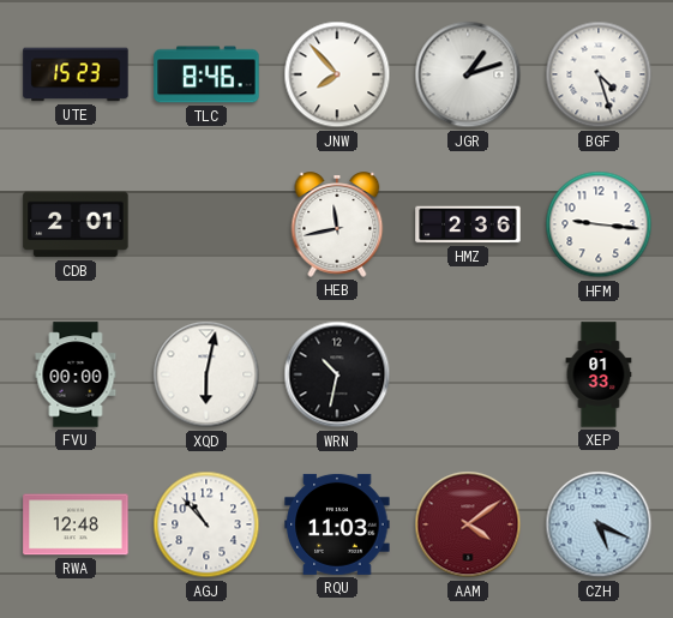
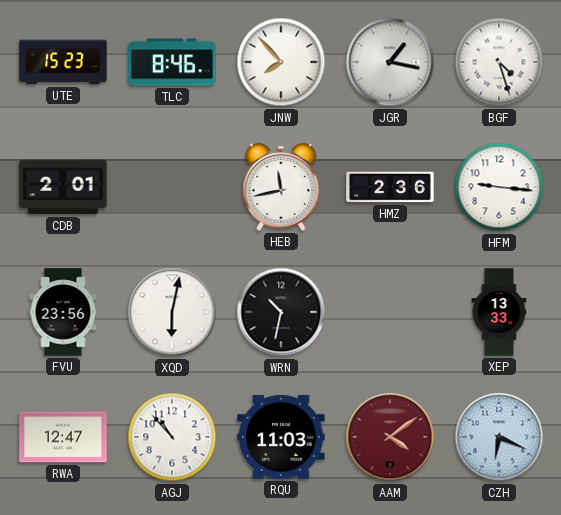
JGR: 1:12 -> 1:17 (390, 62)
FVU: 00:00 -> 23:56 (63, 312)
XEP: 01:33 -> 13:33 (499, 312)
RWA: 12:48 -> 12:47 (63, 437)
CZH: 5:19 -> 6:19 (499, 437)
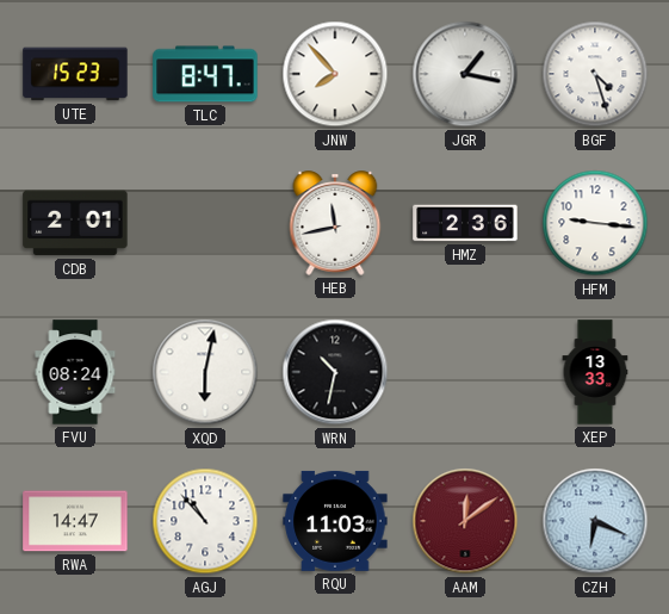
TLC: 8:46 -> 8:47 (205, 74)
FVU: 23:56 -> 08:24 (75, 372)
RWA: 12:47 -> 14:47 (75, 521)
AAM: 4:09 -> 12:09 (465, 521)
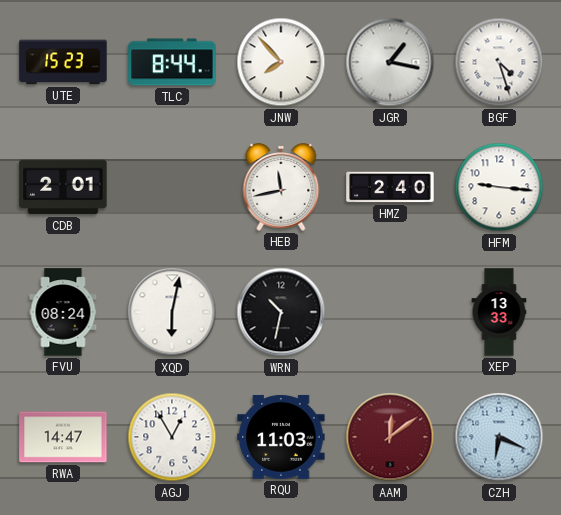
TLC: 8:47 -> 8:44 (172, 62)
HMZ: 2:36 -> 2:40 (390, 187)
AGJ: 10:53 -> 12:55 (172, 437)
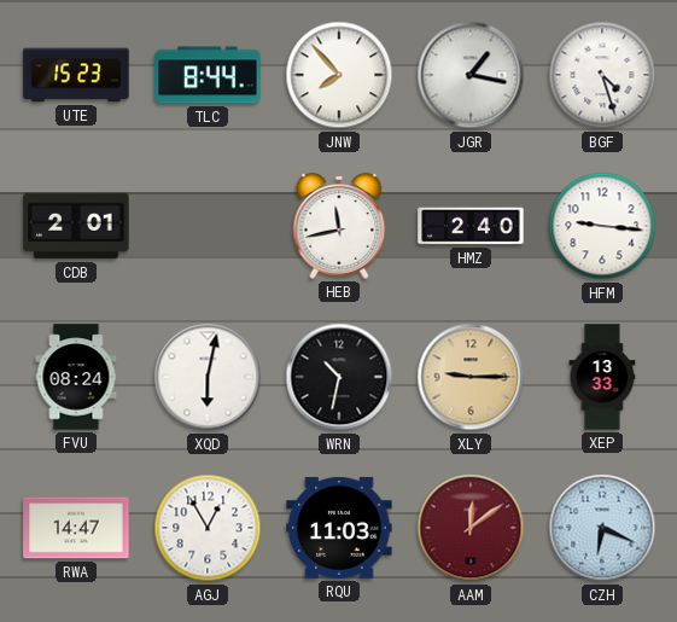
XLY: none -> 9:15 (471, 377)
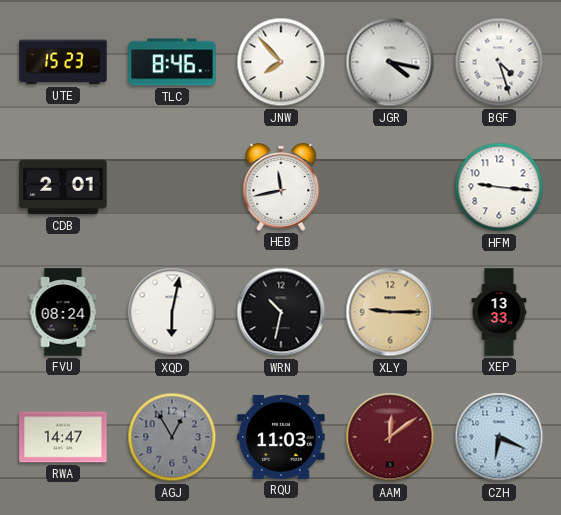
TLC: 8:44 -> 8:46 (172, 62)
JGR: 1:17 -> 4:17 (390, 62)
HMZ: 2:40 -> none (471, 226)
AGJ dial: white -> grey (172, 437)
